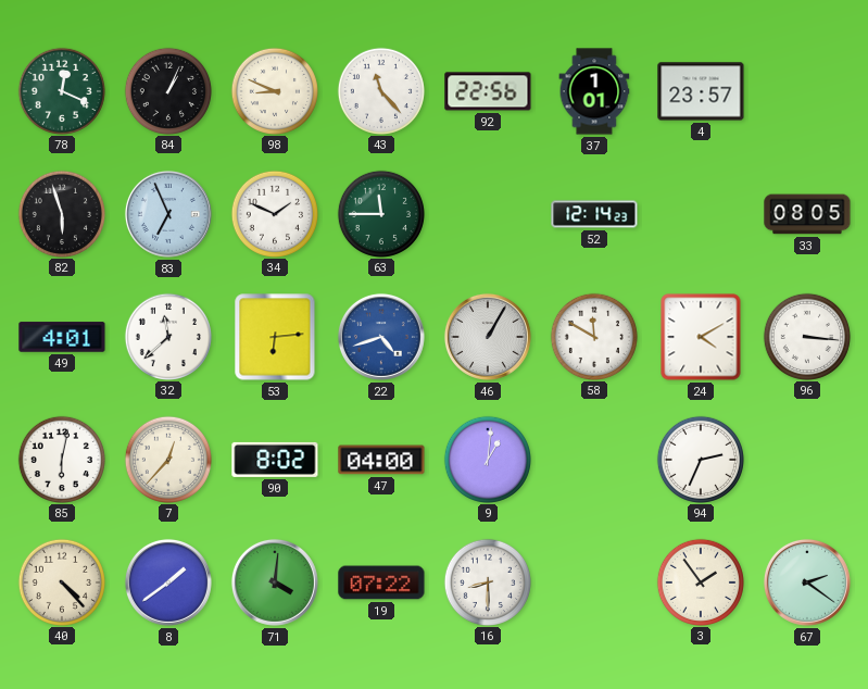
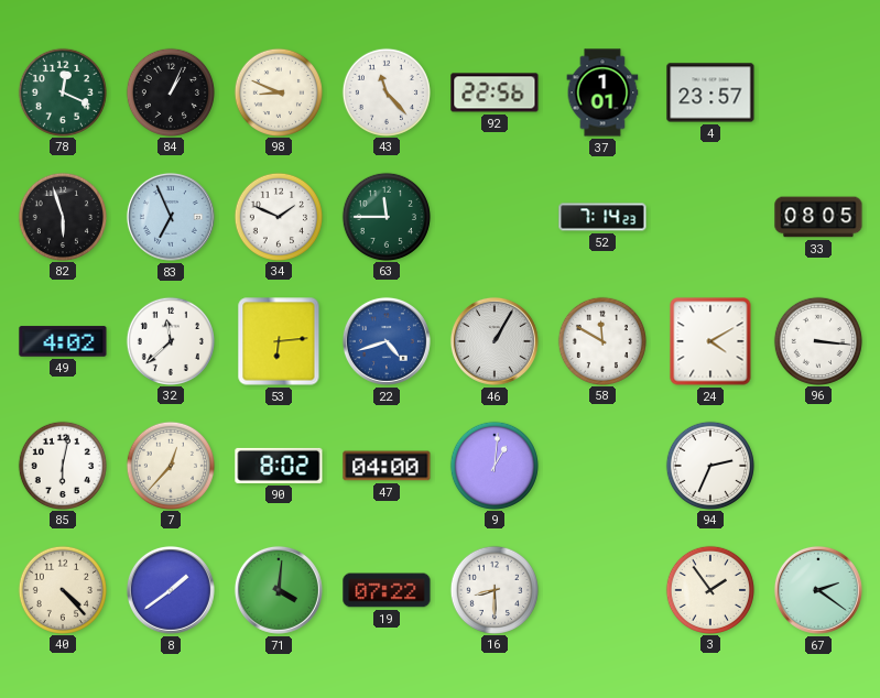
52: 12:14 -> 7:14 (602, 217)
49: 4:01 -> 4:02 (63, 341)
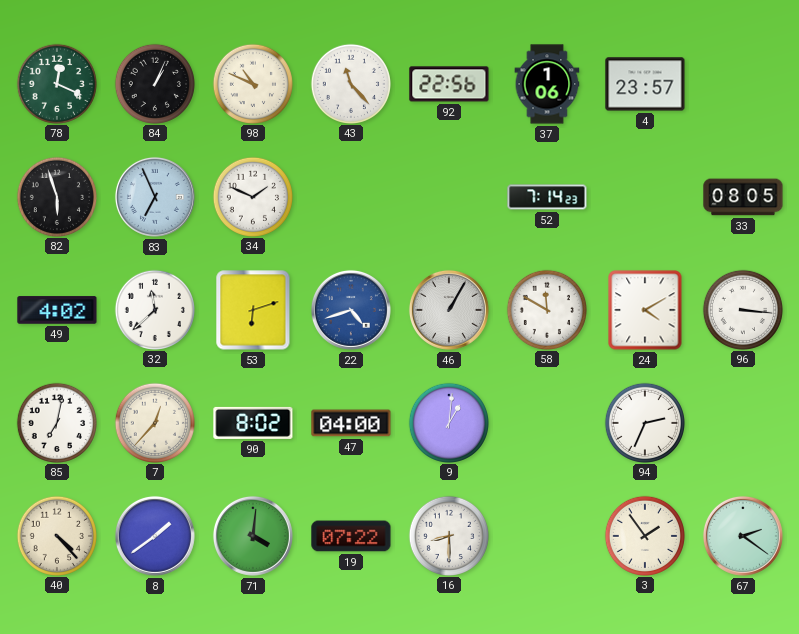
98: 8:49 -> 10:49 (252, 83)
37: 1:01 -> 1:06 (547, 84)
63: 11:45 -> none (385, 216)
53: 6:14 -> 6:12 (253, 310)
85: 6:02 -> 7:02 (56, 422)
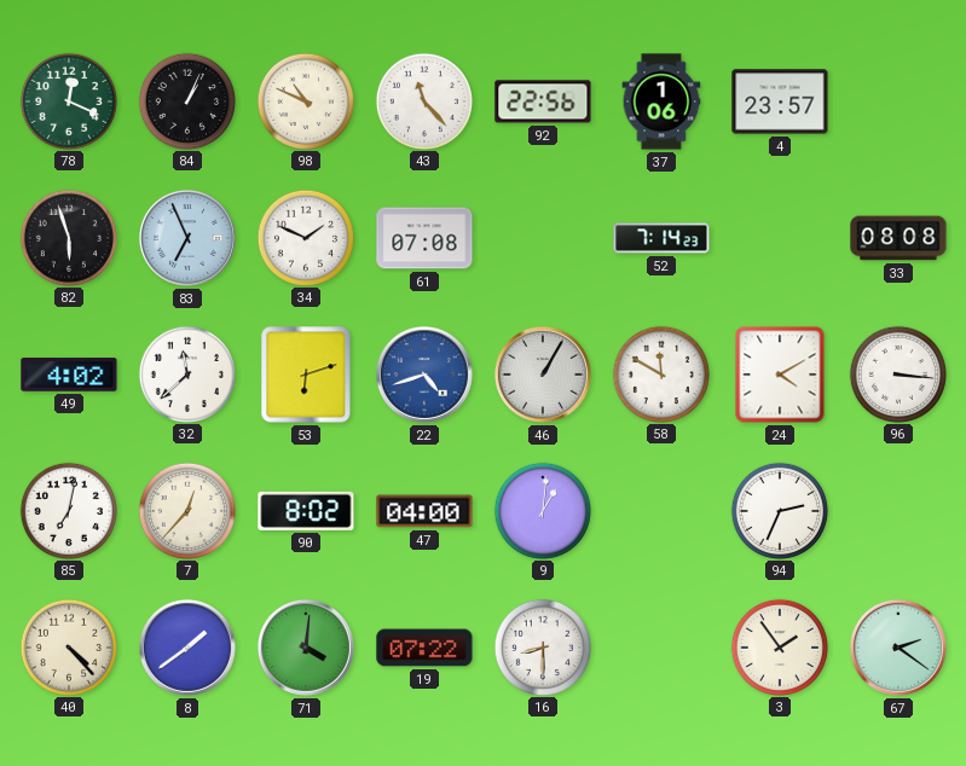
61: none -> 07:08 (424, 238)
33: 08:05 -> 08:08 (898, 238)
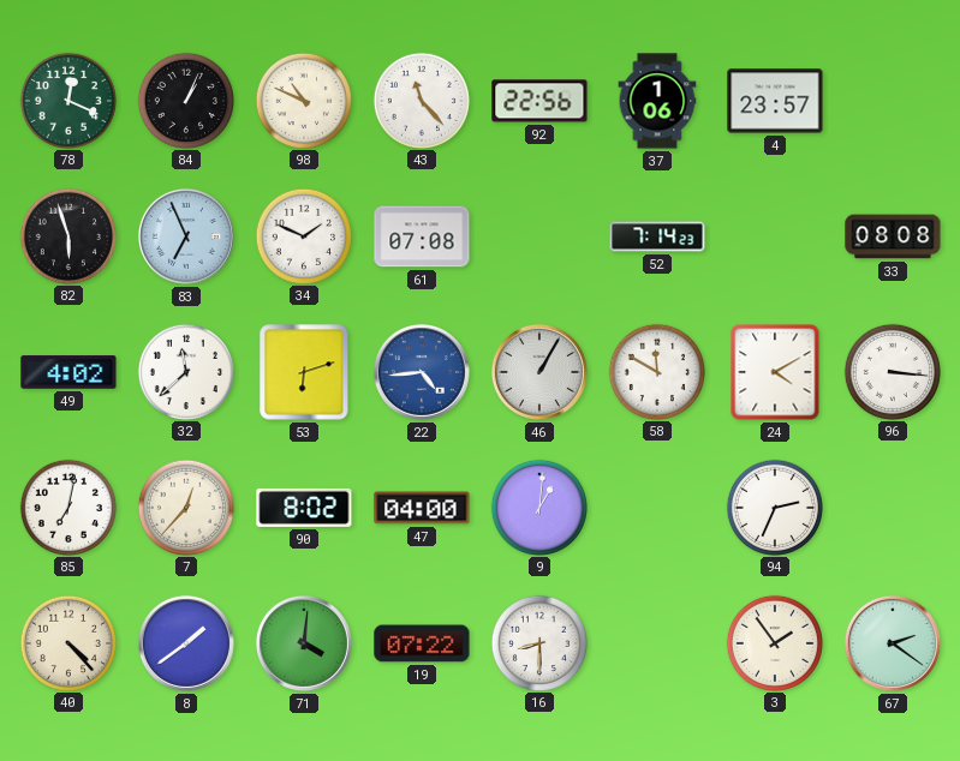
22: 4:42 -> 4:44 (422, 372)
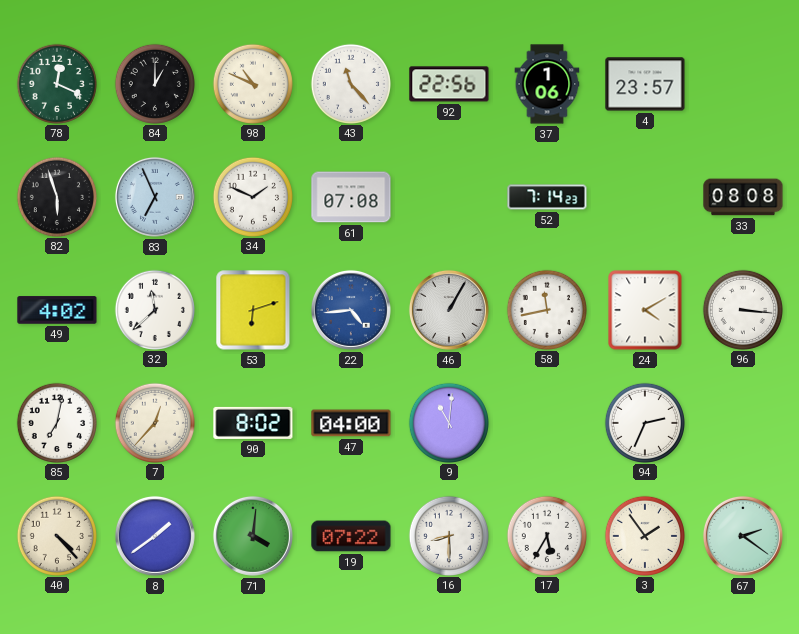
84: 1:04 -> 1:00 (154, 83)
58: 11:50 -> 11:43 (546, 309)
9: 1:01 -> 11:01 (448, 422)
17: none -> 5:35 (546, 535)
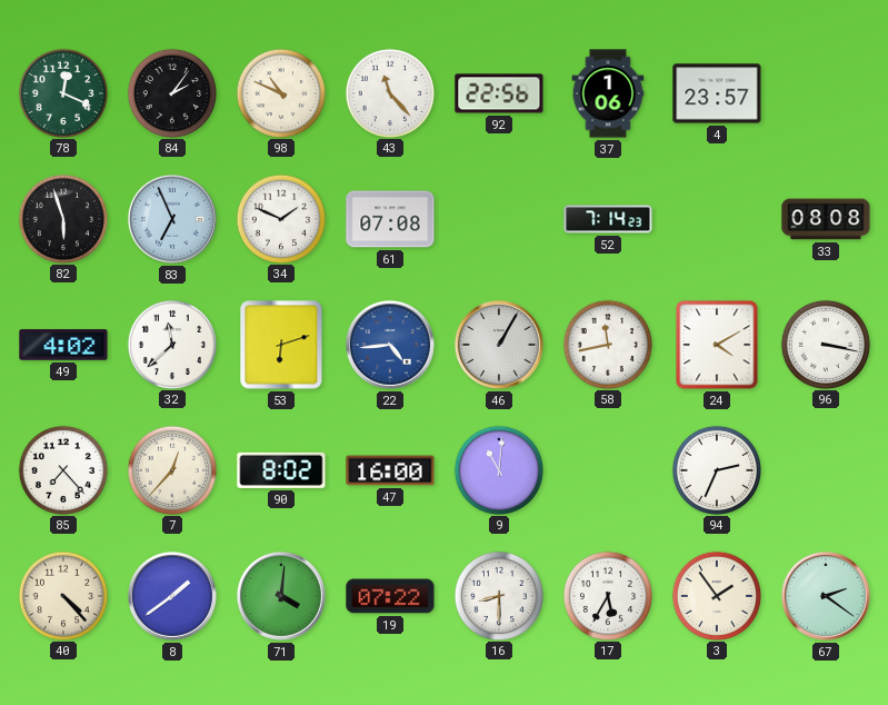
84: 1:00 -> 2:06 (171, 92)
96: 3:16 -> 3:17 (825, 344)
85: 7:02 -> 7:23 (62, 469)
47: 04:00 -> 16:00 (390, 470)
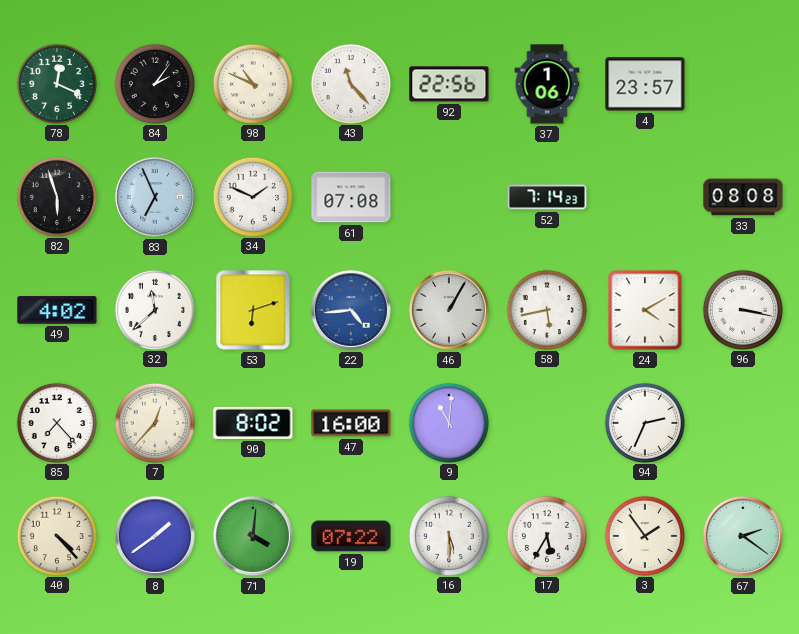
58: 11:43 -> 5:43 (546, 309)
16: 8:30 -> 5:30 (448, 535)
